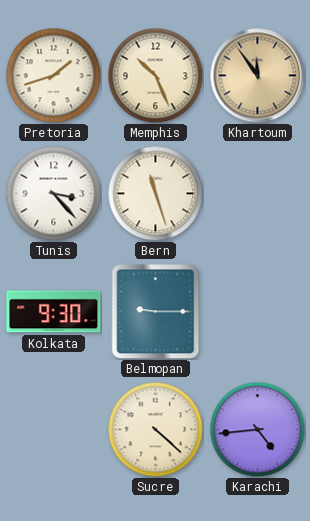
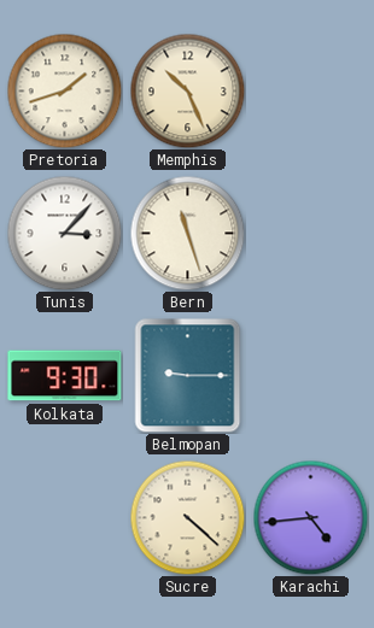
Khartoum: 11:54 -> none (257, 75)
Tunis: 3:23 -> 3:07 (64, 233)
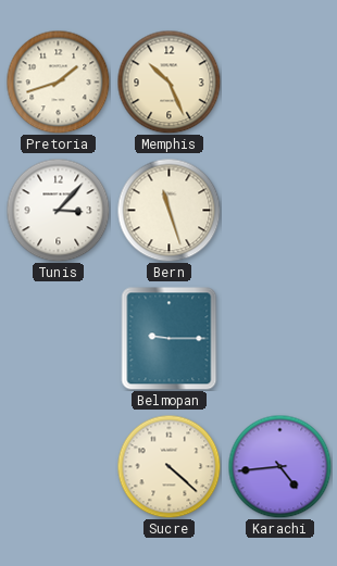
Kolkata: 9:30 -> none (65, 376)
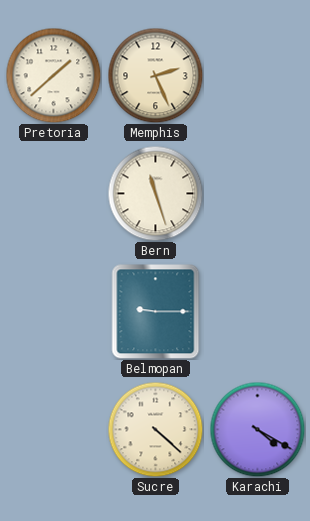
Pretoria: 1:42 -> 1:38 (53, 75)
Memphis: 10:26 -> 2:26 (155, 75)
Tunis: 3:07 -> none (58, 210)
Karachi: 4:44 -> 4:20 (257, 429)
